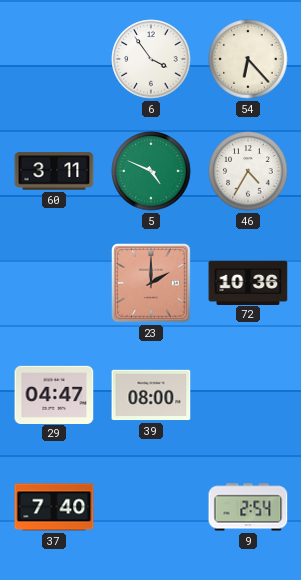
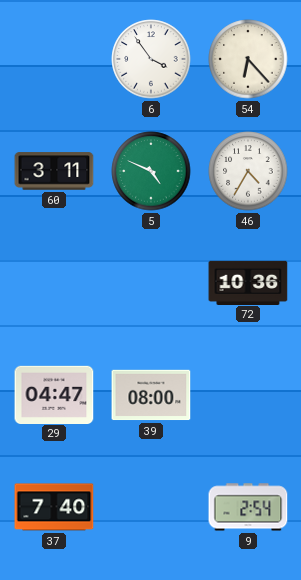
23: 2:00 -> none (152, 284)
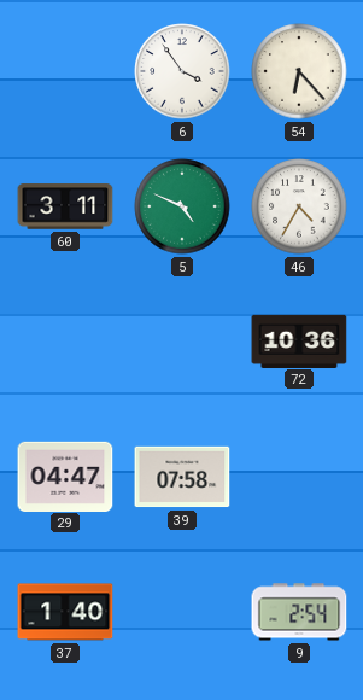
39: 08:00 -> 07:58 (182, 477)
37: 7:40 -> 1:40 (65, 612)
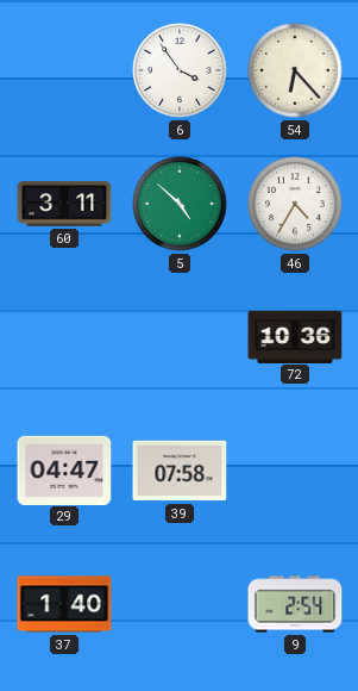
5: 4:49 -> 4:52 (180, 204)
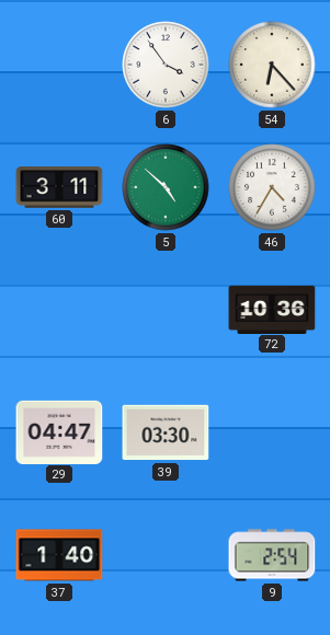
39: 07:58 -> 03:30 (166, 432)
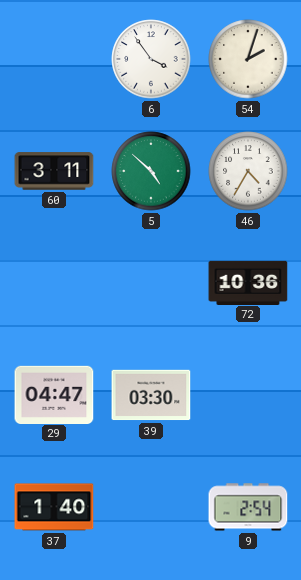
54: 6:23 -> 2:03 (248, 59)
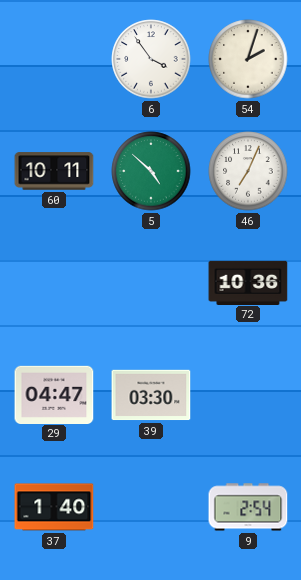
60: 3:11 -> 10:11 (54, 171)
46: 4:35 -> 7:04 (248, 171)
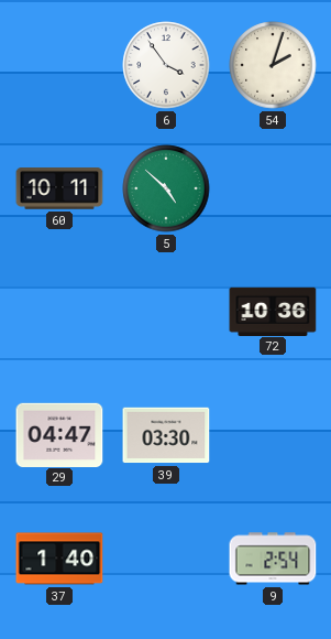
46: 7:04 -> none (248, 171)
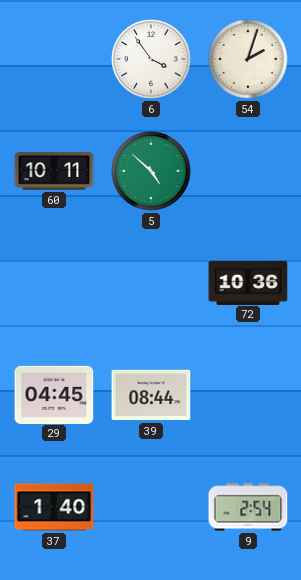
29: 04:47 -> 04:45 (54, 394)
39: 03:30 -> 08:44 (151, 395)
